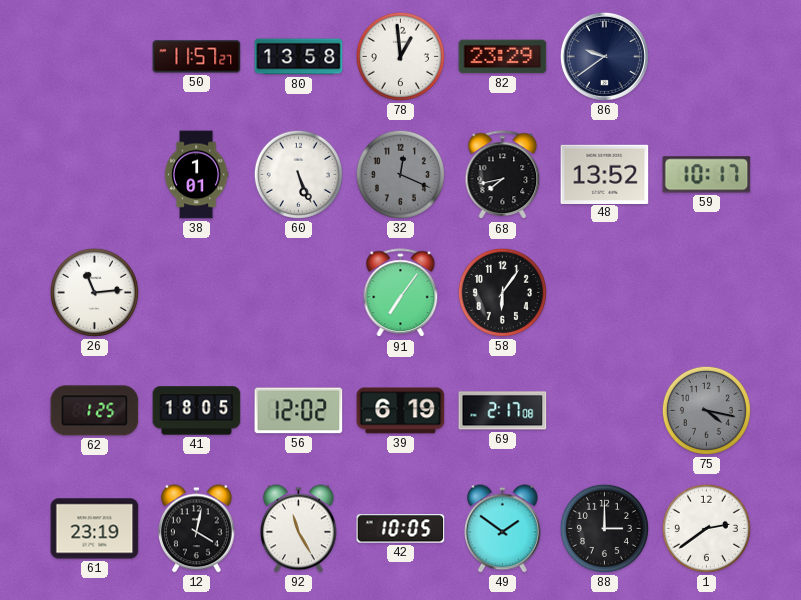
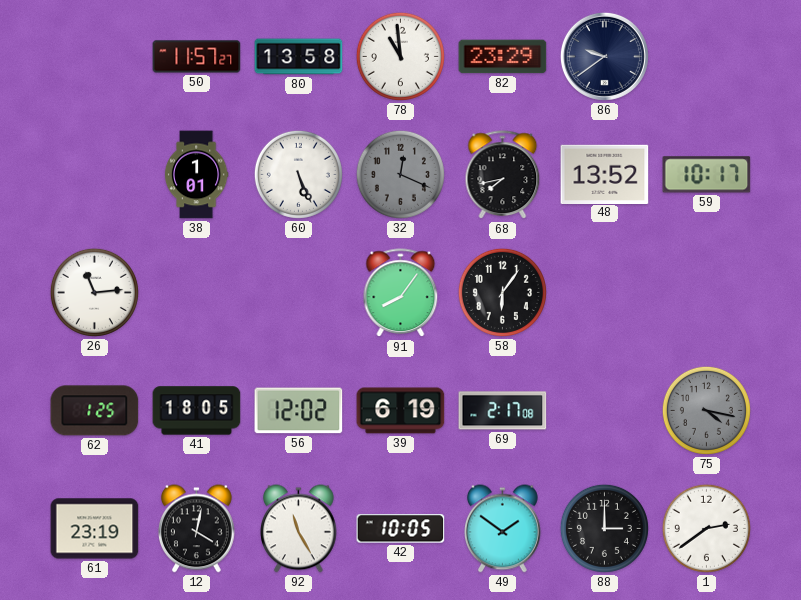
78: 12:59 -> 10:59 (400, 56)
91: 7:06 -> 8:06 (401, 293)
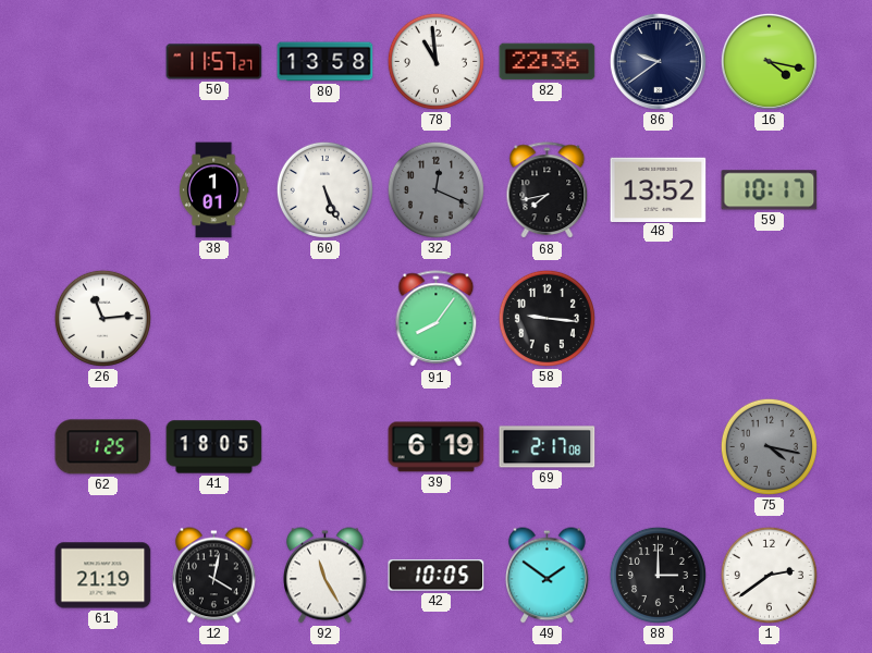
82: 23:29 -> 22:36 (548, 62)
16: none -> 4:17 (769, 61)
58: 6:06 -> 9:16 (546, 318)
56: 12:02 -> none (299, 411)
61: 23:19 -> 21:19 (103, 576)
